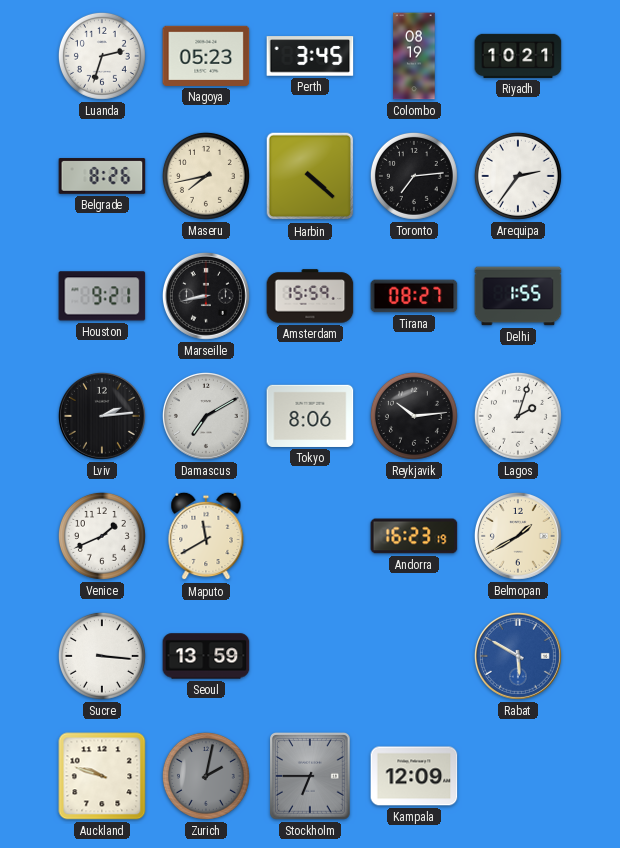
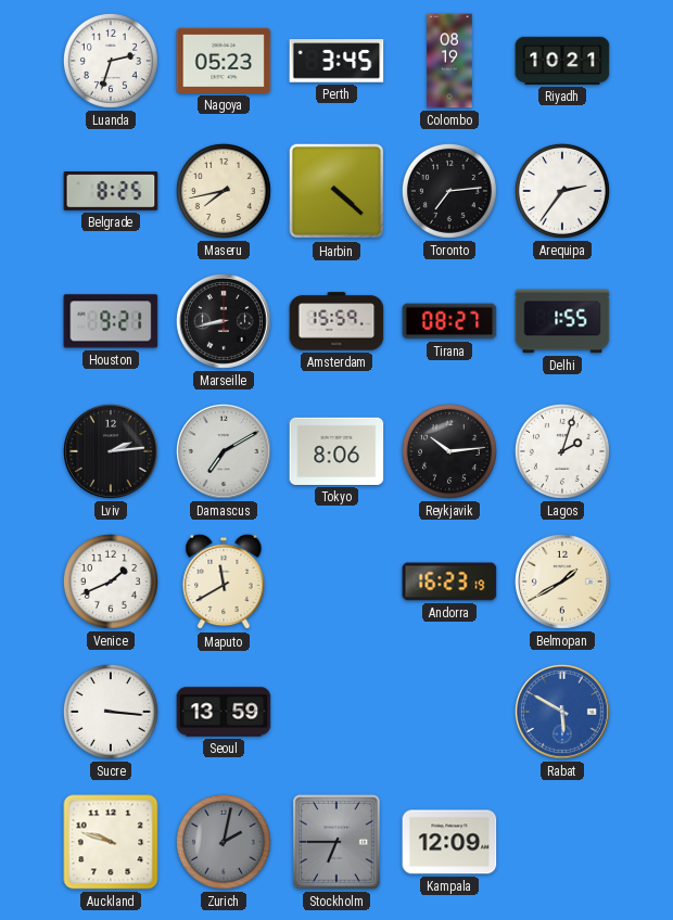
Belgrade: 8:26 -> 8:25 (111, 191)
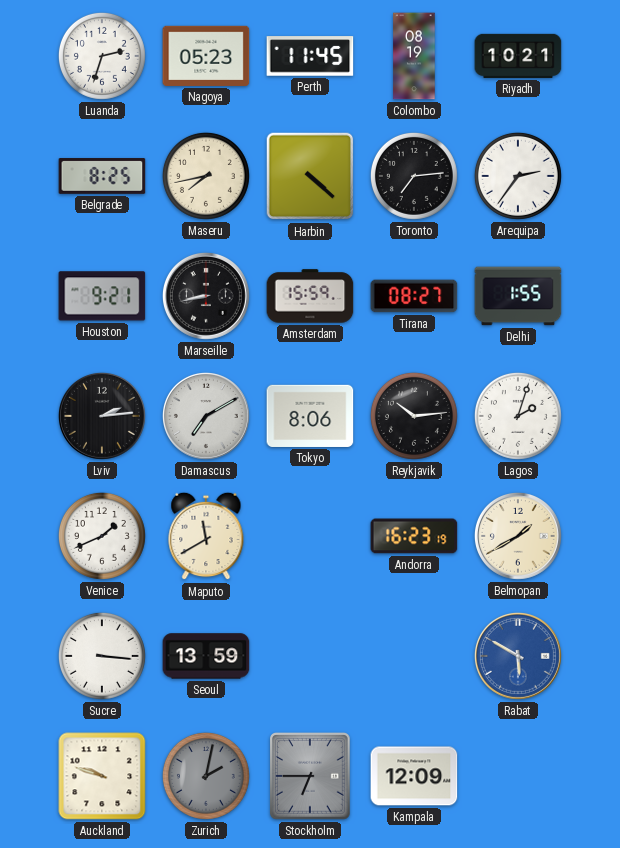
Perth: 3:45 -> 11:45 (310, 56)
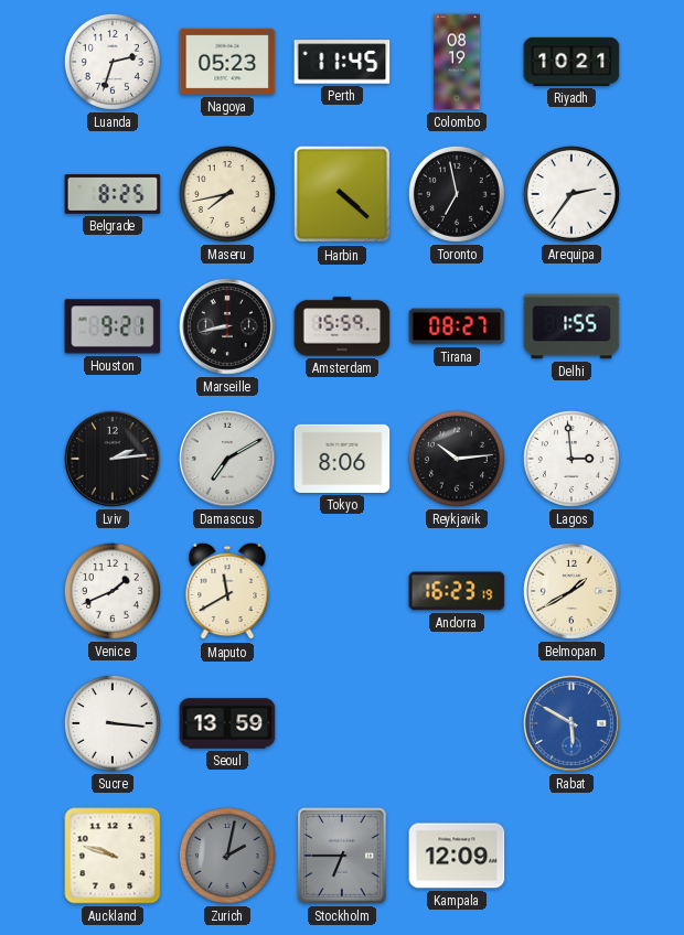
Toronto: 7:14 -> 6:58 (457, 194)
Lagos: 2:03 -> 2:59 (571, 459)
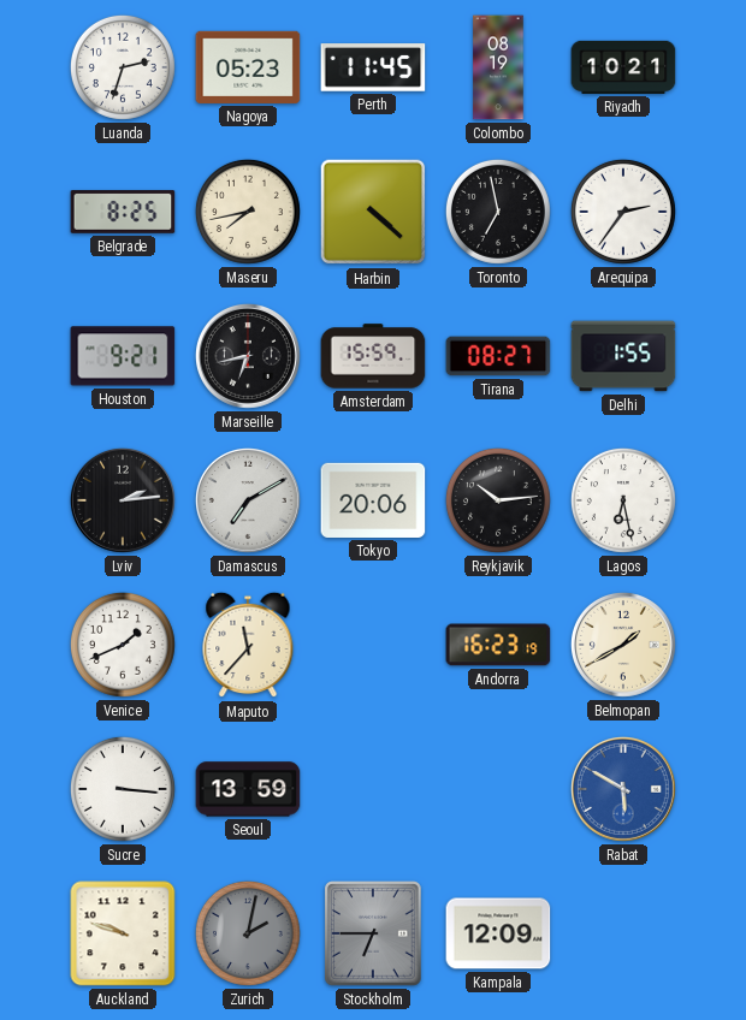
Marseille: 8:43 -> 6:43 (248, 356)
Tokyo: 8:06 -> 20:06 (373, 500)
Lagos: 2:59 -> 6:28 (623, 500)
Maputo: 11:40 -> 11:37 (248, 645)
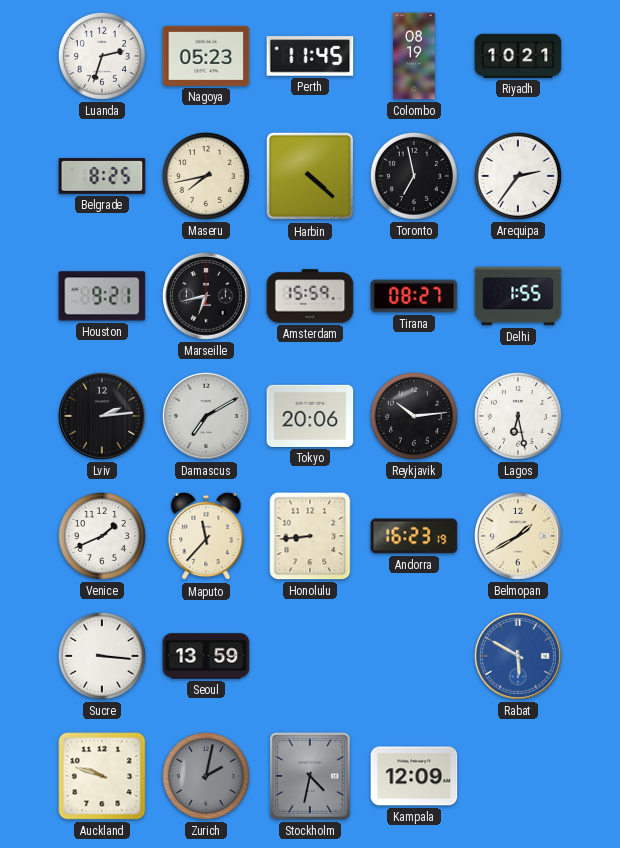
Honolulu: none -> 8:44 (310, 536)
Stockholm: 6:45 -> 4:32 (311, 776)
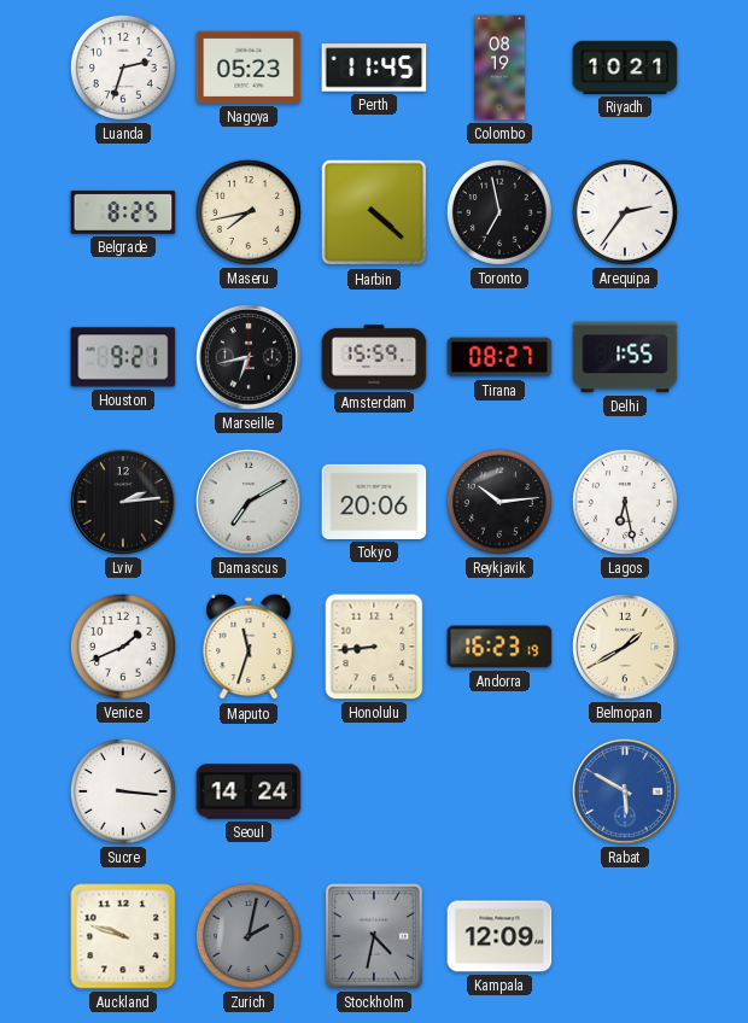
Maputo: 11:37 -> 11:33 (249, 647)
Seoul: 13:59 -> 14:24 (249, 791)
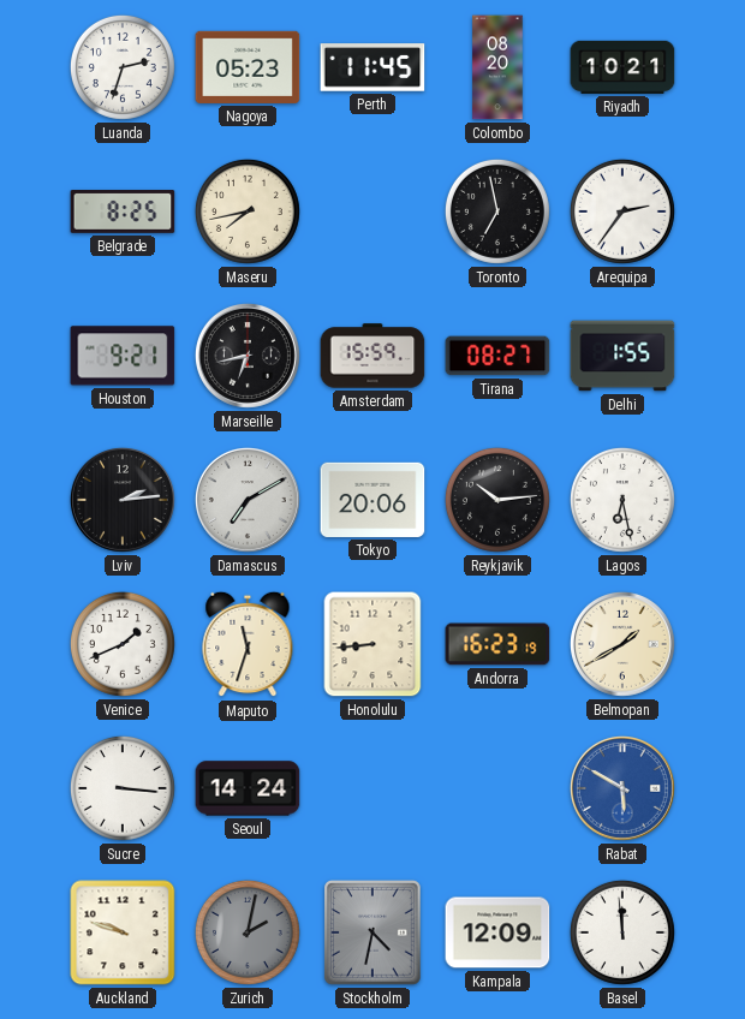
Colombo: 08:19 -> 08:20 (497, 67)
Harbin: 4:22 -> none (374, 212)
Basel: none -> 11:59 (622, 932)
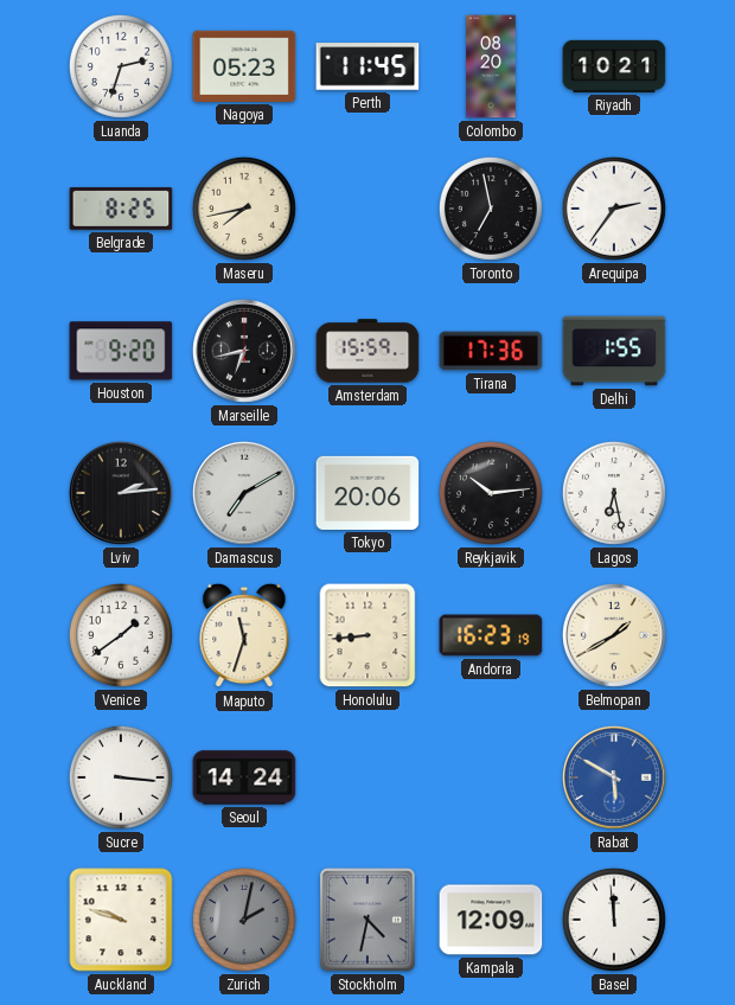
Houston: 9:21 -> 9:20 (121, 351)
Tirana: 08:27 -> 17:36 (491, 351)
Venice: 1:41 -> 1:39 (121, 635)
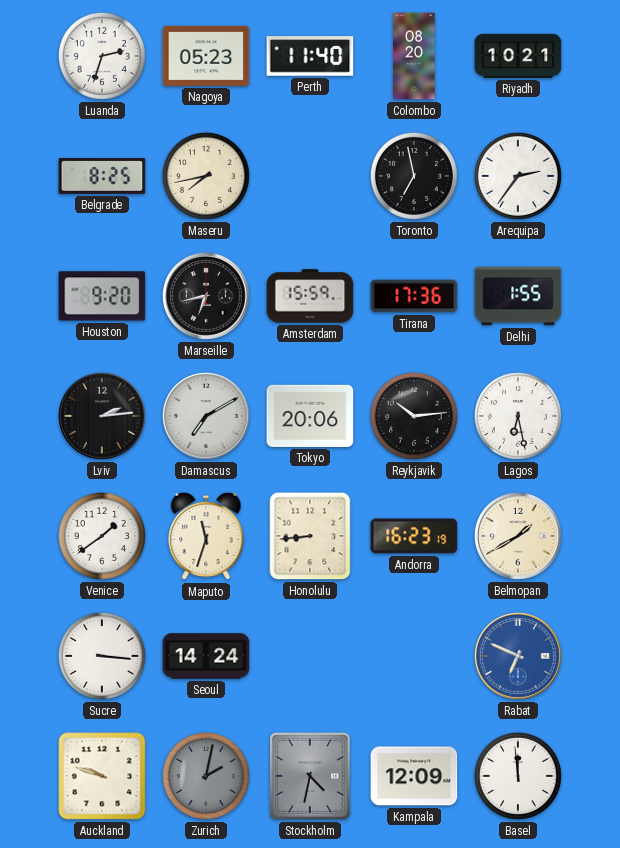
Perth: 11:45 -> 11:40 (310, 56)
Rabat: 5:50 -> 6:49 (518, 656)
